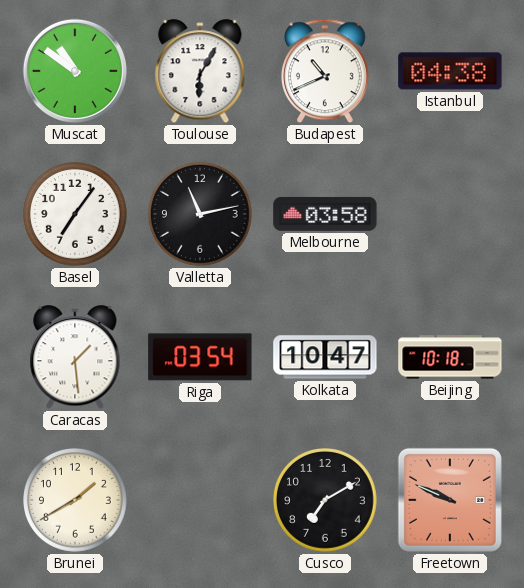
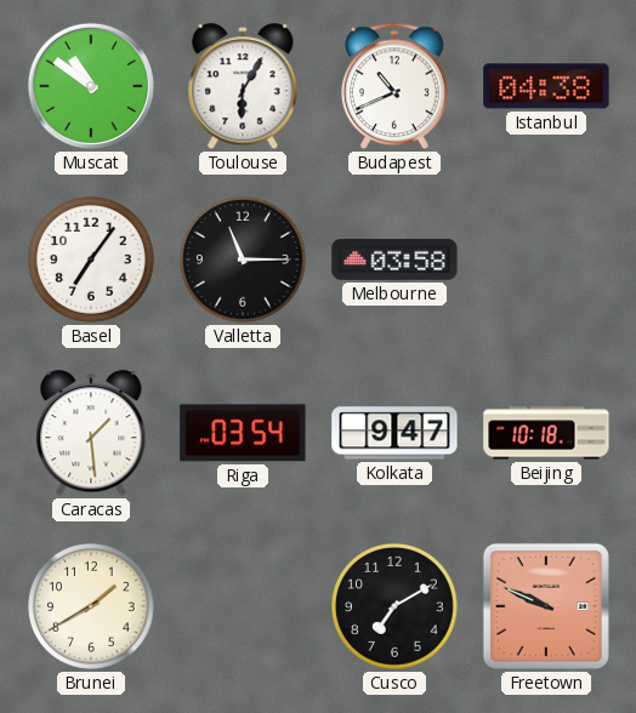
Valletta: 11:13 -> 11:15 (244, 261)
Kolkata: 10:47 -> 9:47 (394, 433)
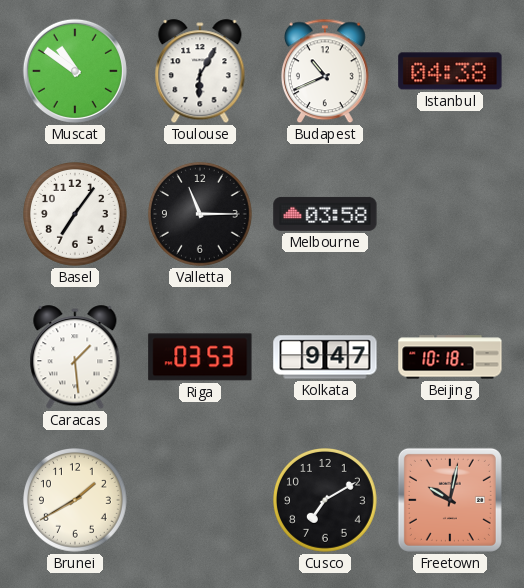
Riga: 03:54 -> 03:53 (200, 357)
Freetown: 9:49 -> 10:02 (450, 500)
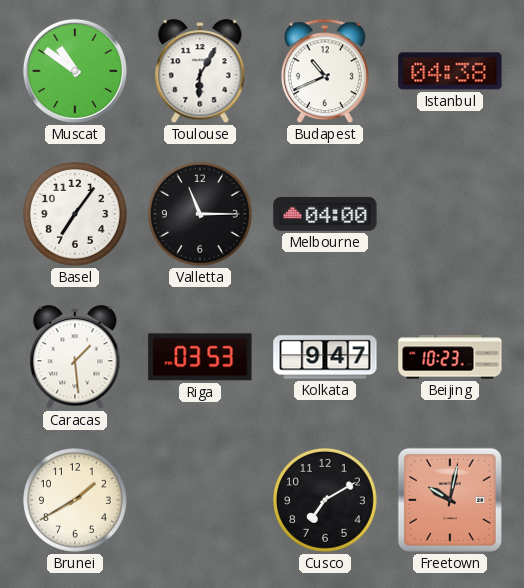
Melbourne: 03:58 -> 04:00 (325, 214)
Beijing: 10:18 -> 10:23 (450, 357)
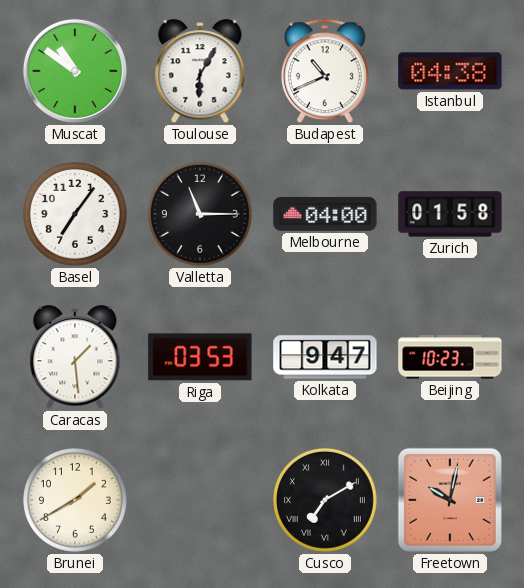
Zurich: none -> 01:58 (450, 214)
Cusco numerals: Arabic -> Roman (326, 501)
